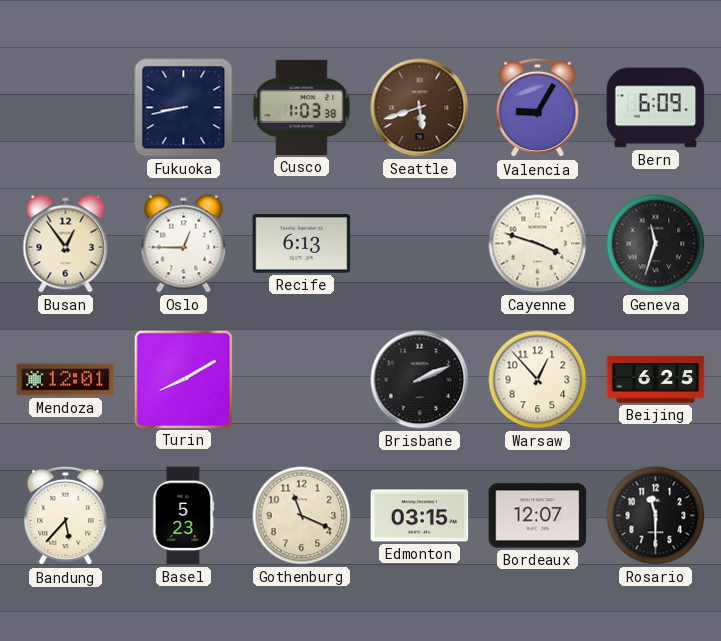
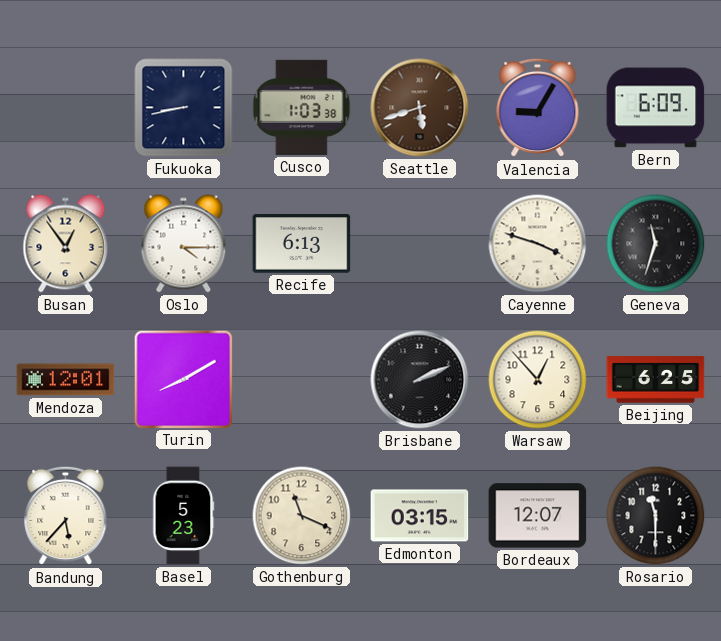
Oslo: 12:45 -> 4:15 (184, 244)
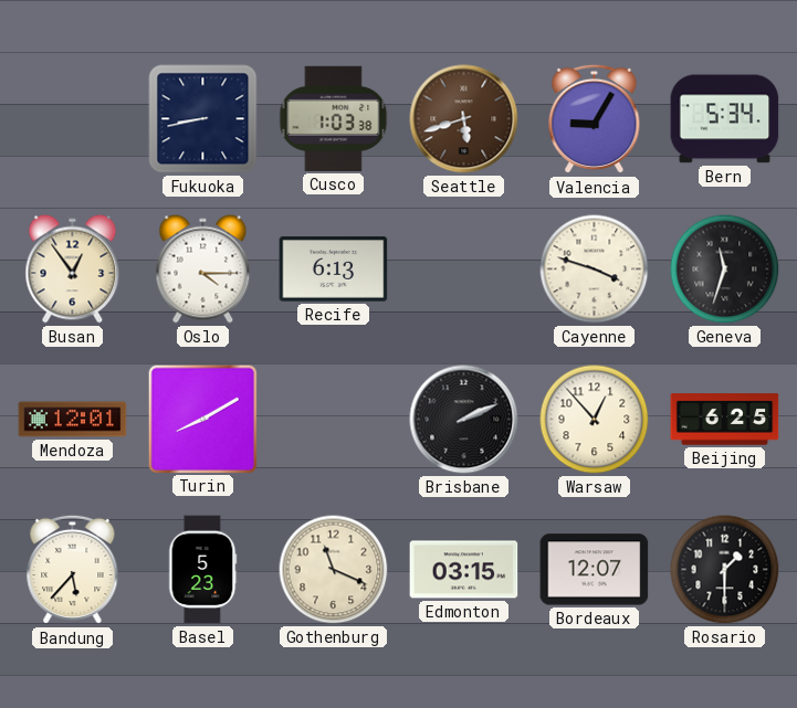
Bern: 6:09 -> 5:34 (725, 119)
Rosario: 11:30 -> 1:30 (725, 570)
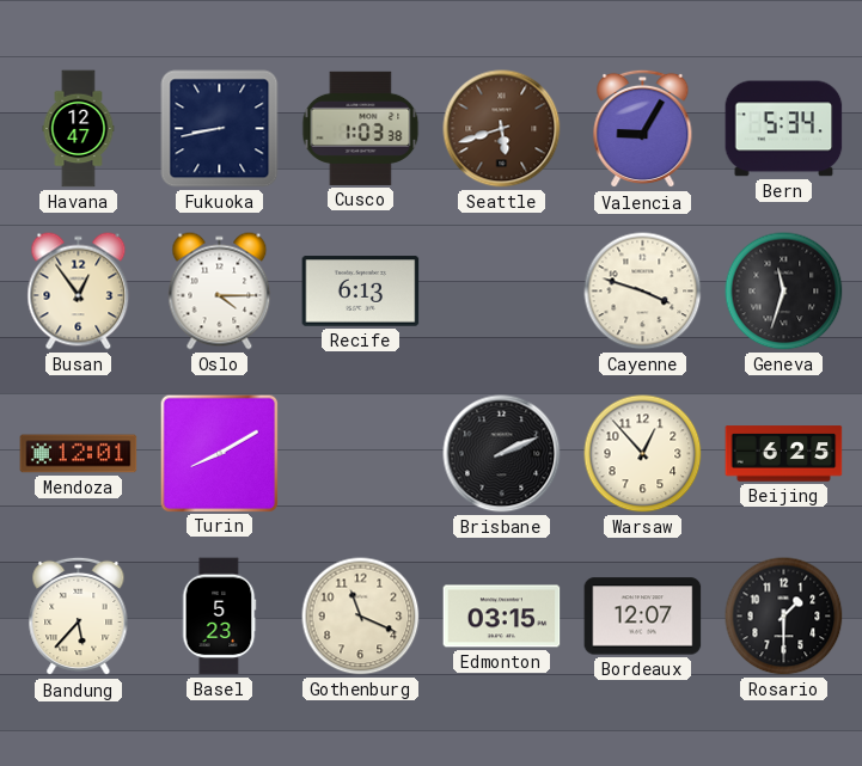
Havana: none -> 12:47 (79, 129)
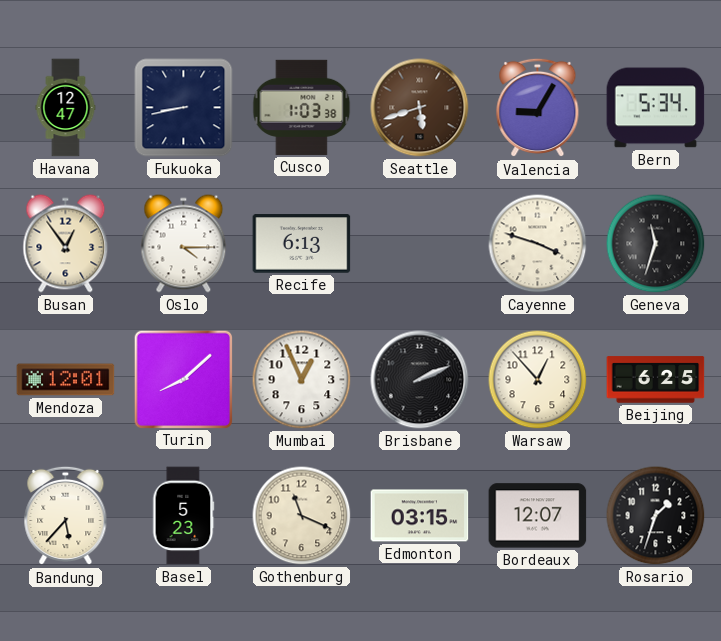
Turin: 8:10 -> 8:08 (183, 379)
Mumbai: none -> 12:56 (302, 380)
Rosario: 1:30 -> 1:33 (656, 516)
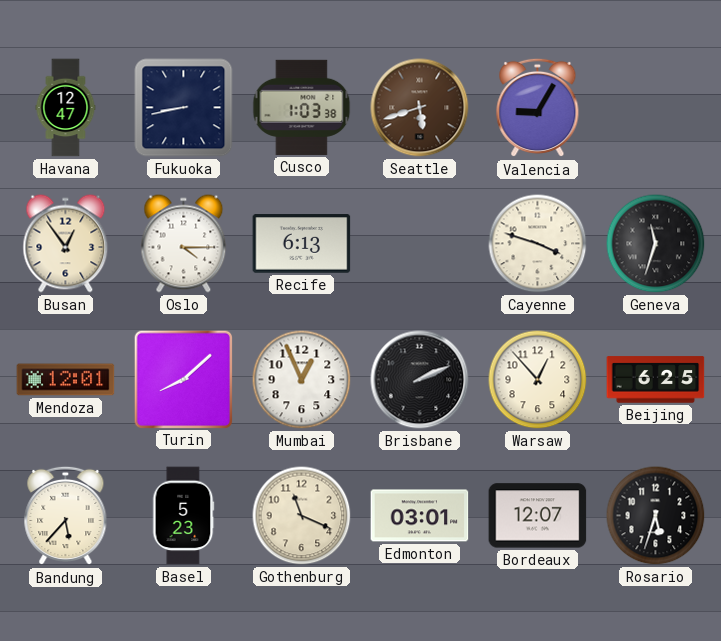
Bern: 5:34 -> none (656, 108)
Edmonton: 03:15 -> 03:01 (420, 516)
Rosario: 1:33 -> 5:33 (656, 516)
